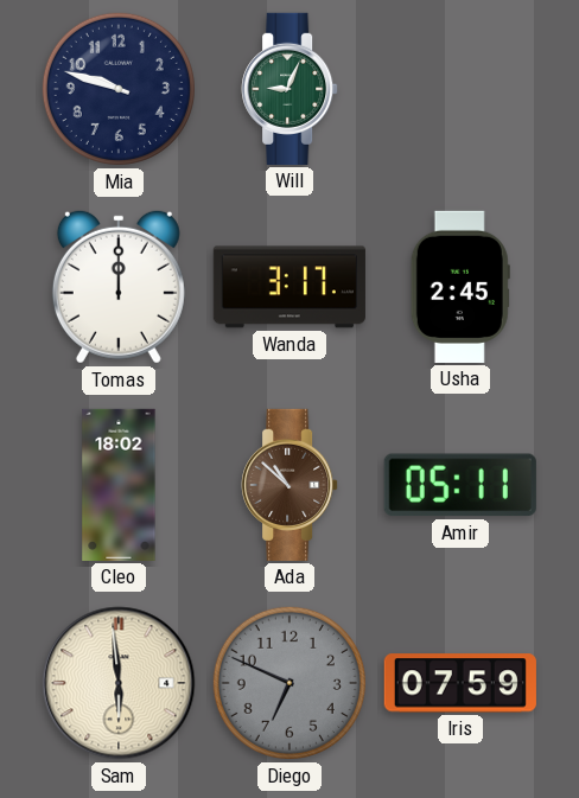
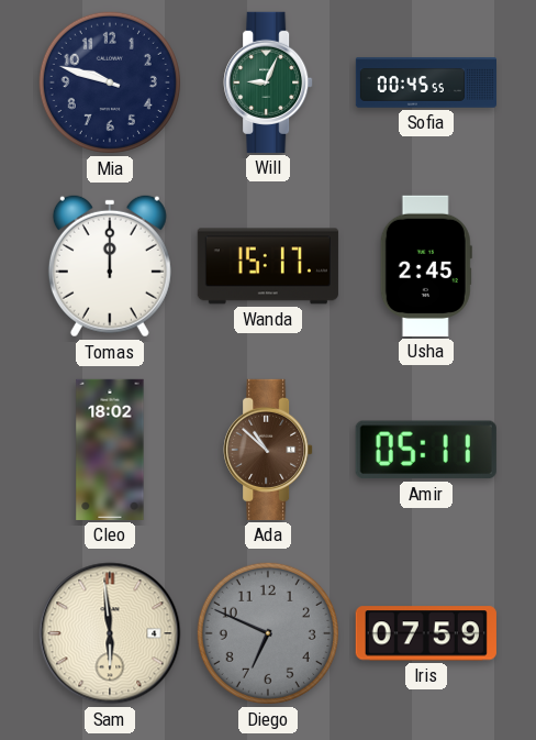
Sofia: none -> 00:45 (425, 82)
Wanda: 3:17 -> 15:17 (268, 266)
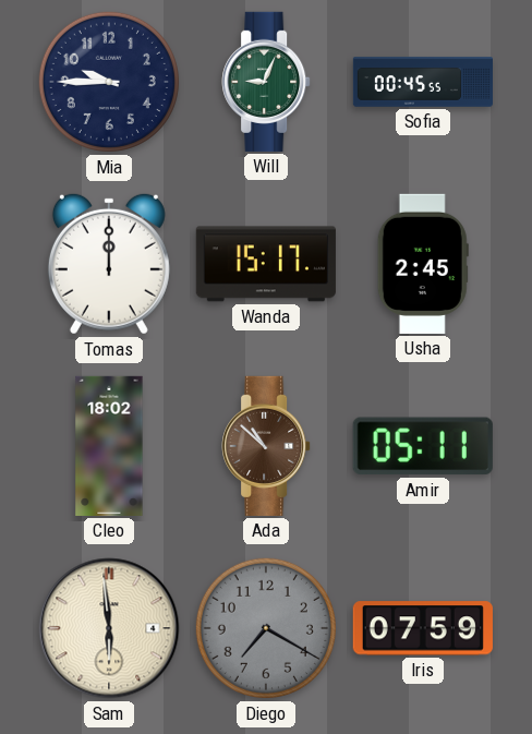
Mia: 9:48 -> 9:45 (109, 82)
Diego: 6:49 -> 7:20 (266, 628)
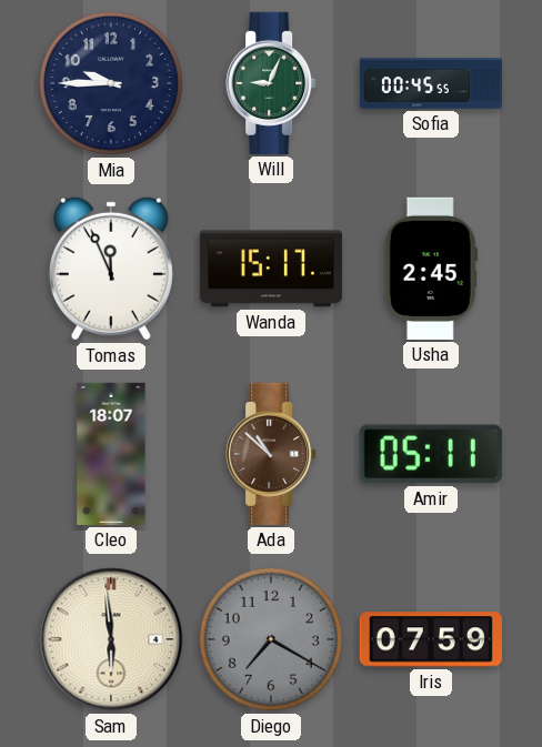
Tomas: 12:00 -> 11:56 (111, 269)
Cleo: 18:02 -> 18:07 (111, 454)
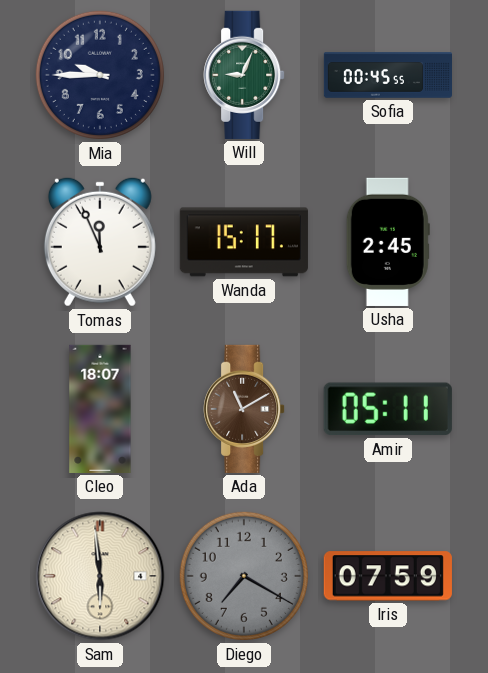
Ada: 10:52 -> 11:10 (244, 409)
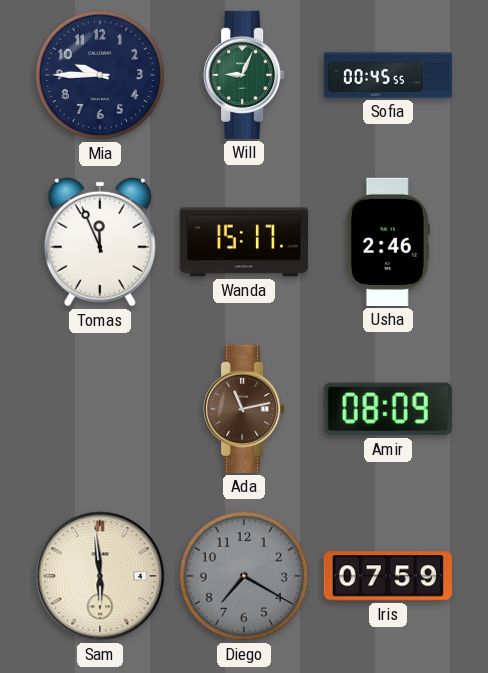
Usha: 2:45 -> 2:46 (388, 242)
Cleo: 18:07 -> none (100, 409)
Ada: 11:10 -> 11:13 (244, 409)
Amir: 05:11 -> 08:09 (388, 409)
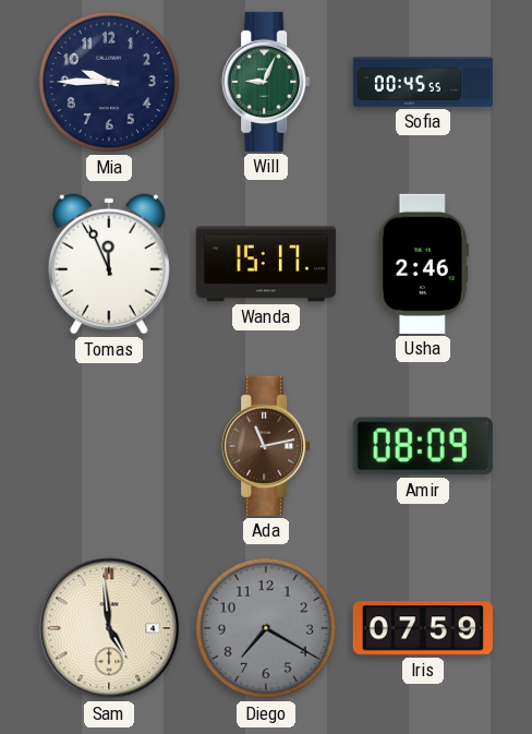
Sam: 5:59 -> 4:59 (109, 628)
